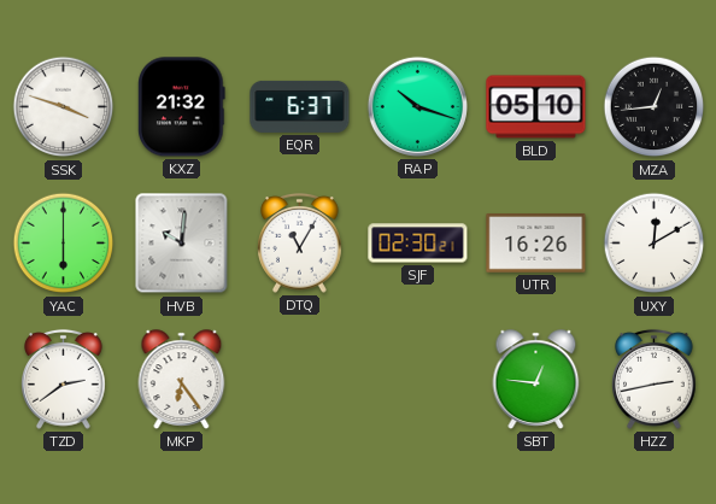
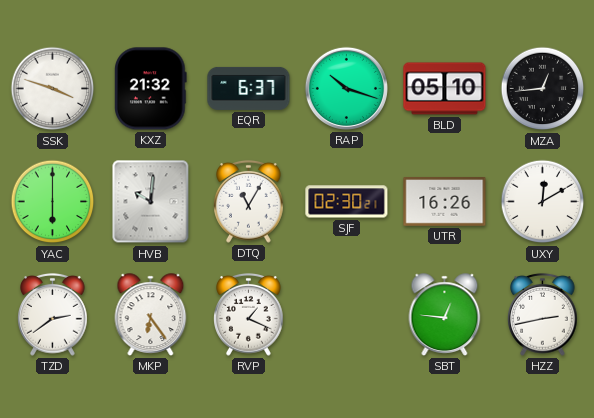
RVP: none -> 1:19 (249, 315)
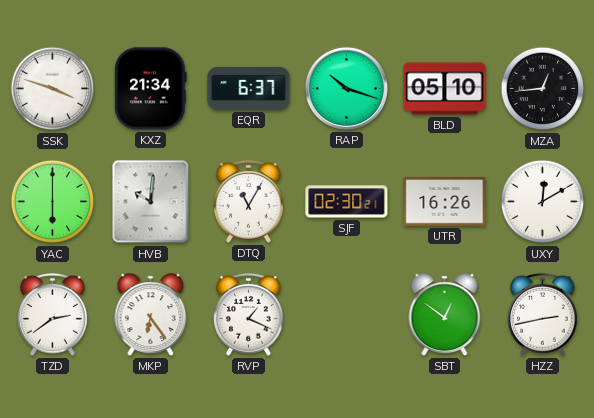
KXZ: 21:32 -> 21:34 (151, 89)
SBT: 12:46 -> 12:51 (445, 315)
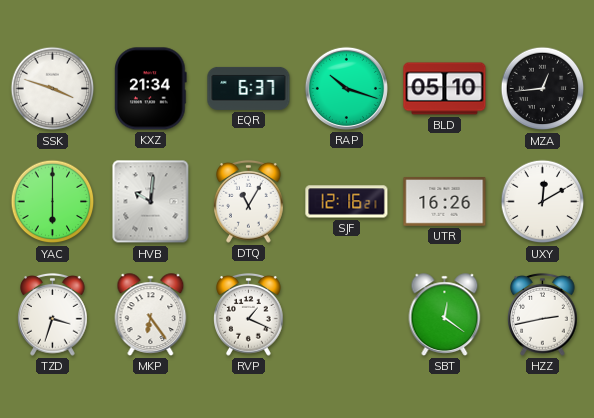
SJF: 02:30 -> 12:16 (347, 202)
TZD: 2:39 -> 3:33 (53, 315)
SBT: 12:51 -> 12:21 (445, 315)
